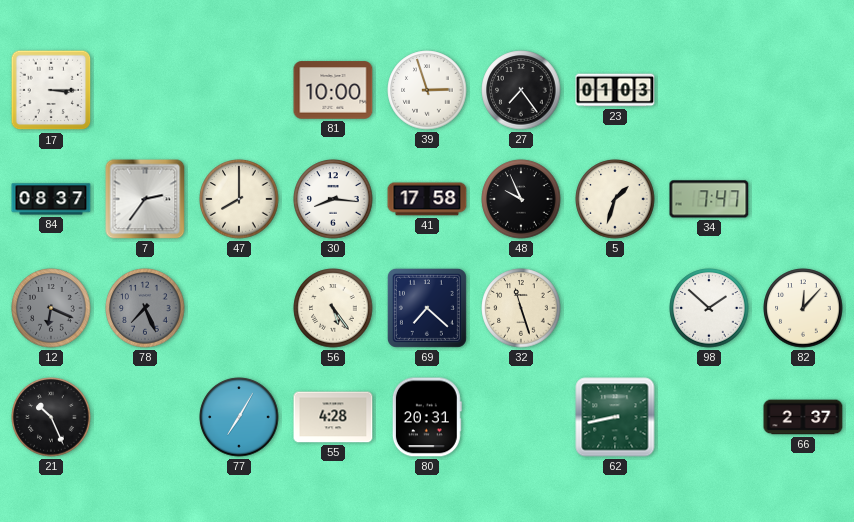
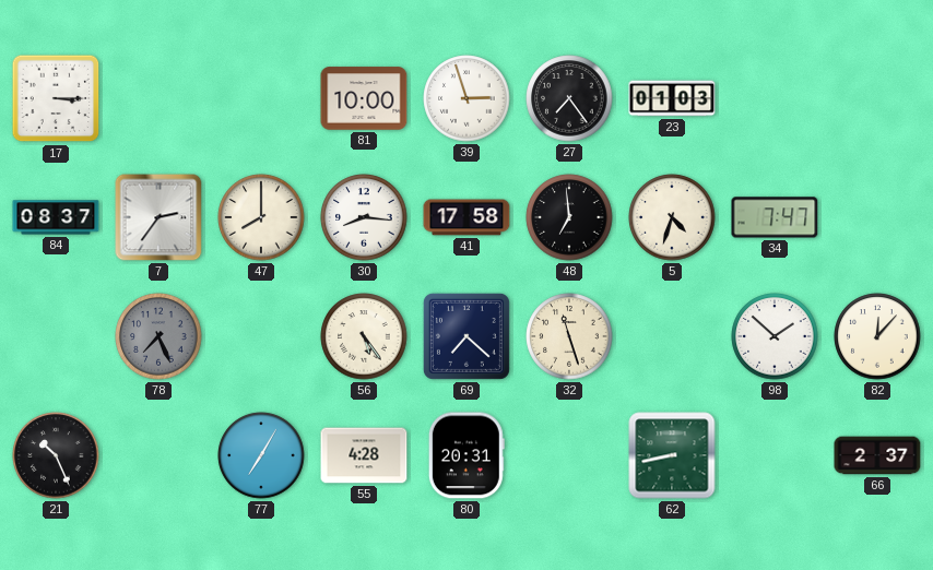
48: 9:56 -> 6:59 (569, 217)
5: 1:33 -> 4:33 (672, 217)
12: 6:19 -> none (51, 308)
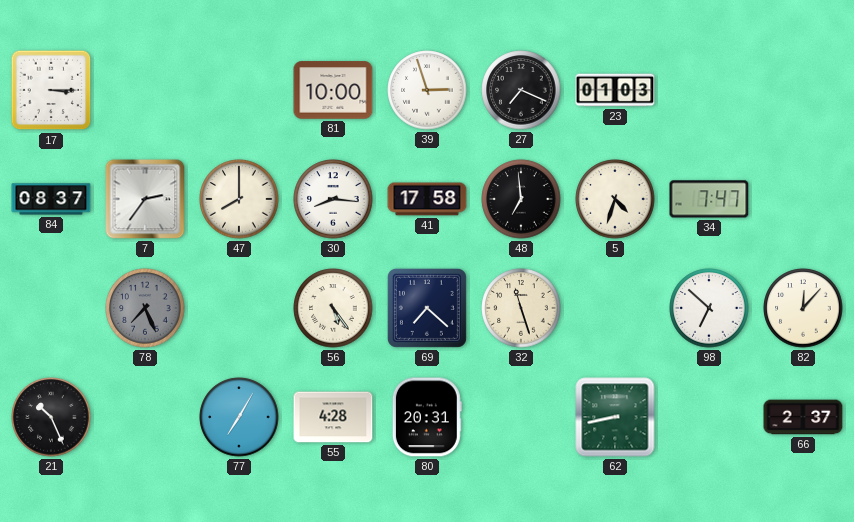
27: 7:24 -> 7:19 (521, 90)
98: 1:52 -> 6:52 (709, 308)
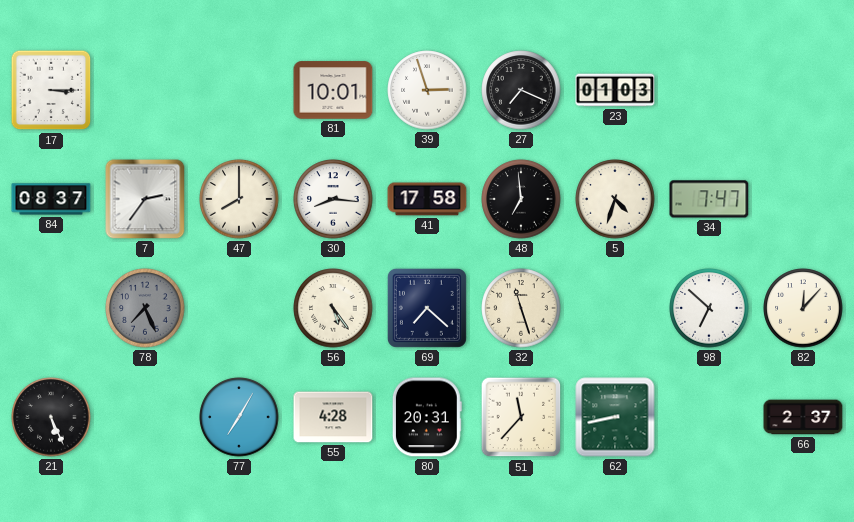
81: 10:00 -> 10:01 (333, 90)
21: 10:26 -> 5:26 (51, 417)
51: none -> 11:37 (521, 417)
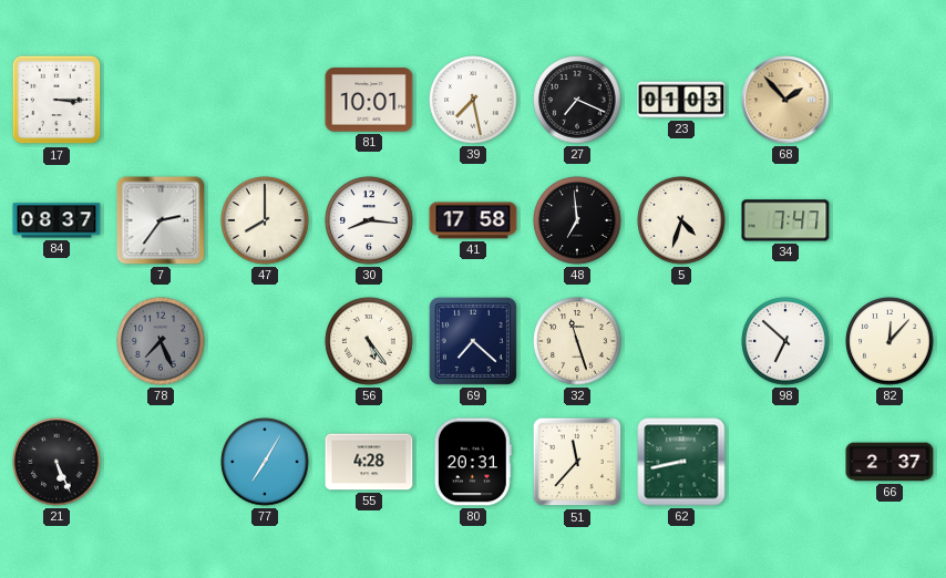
39: 2:57 -> 7:28 (473, 100)
68: none -> 1:53 (785, 100)
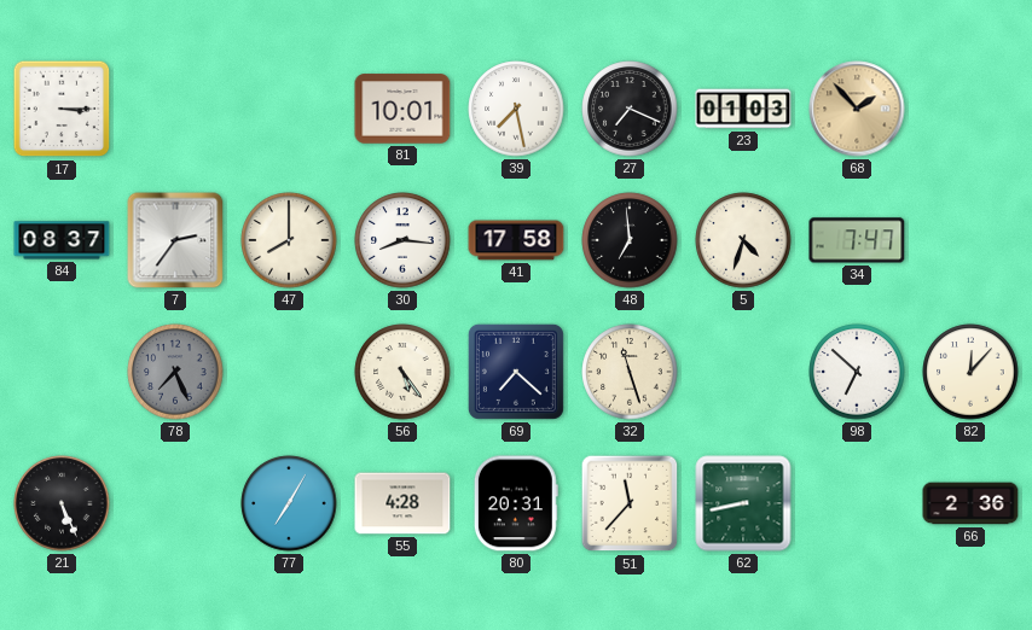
66: 2:37 -> 2:36 (970, 503)
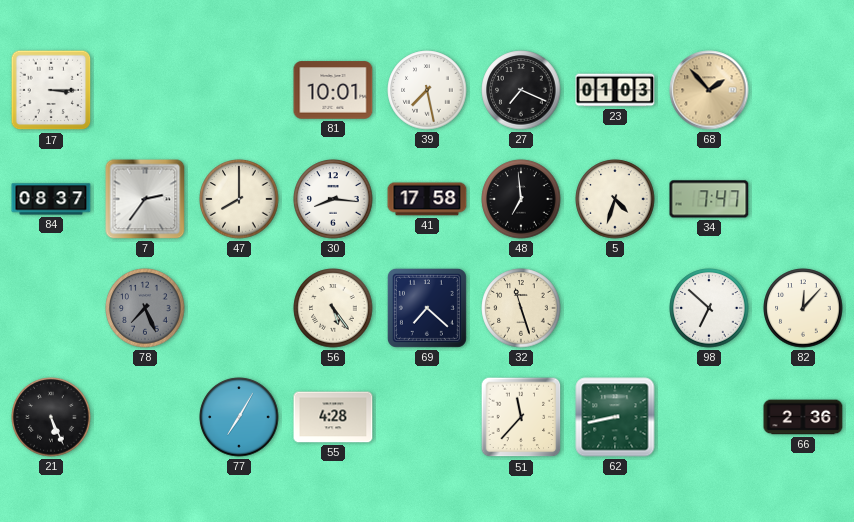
80: 20:31 -> none (516, 503)
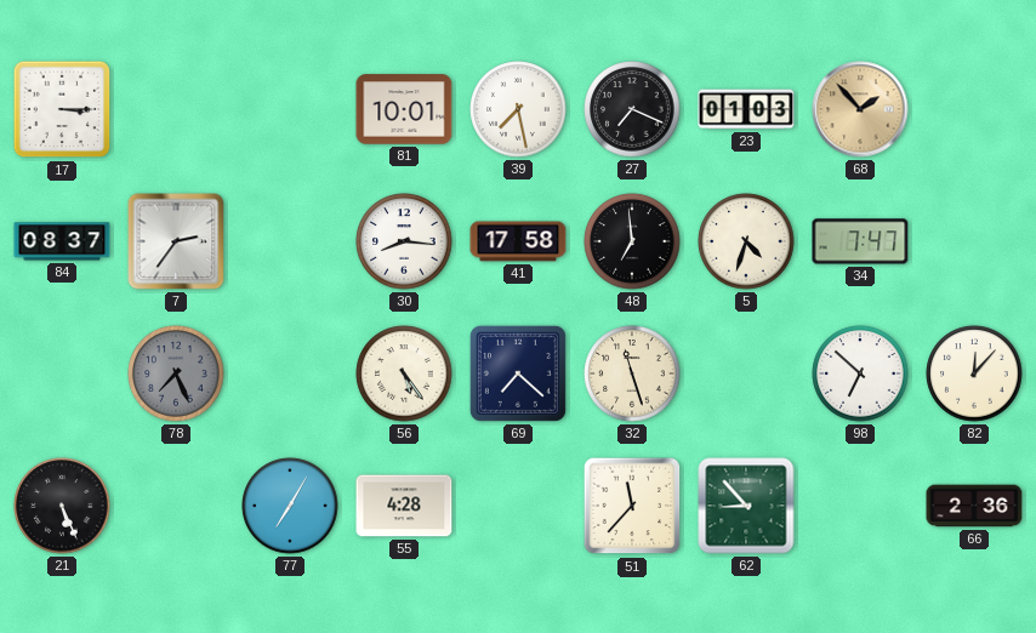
47: 8:00 -> none (239, 199)
62: 8:43 -> 8:53 (746, 506)
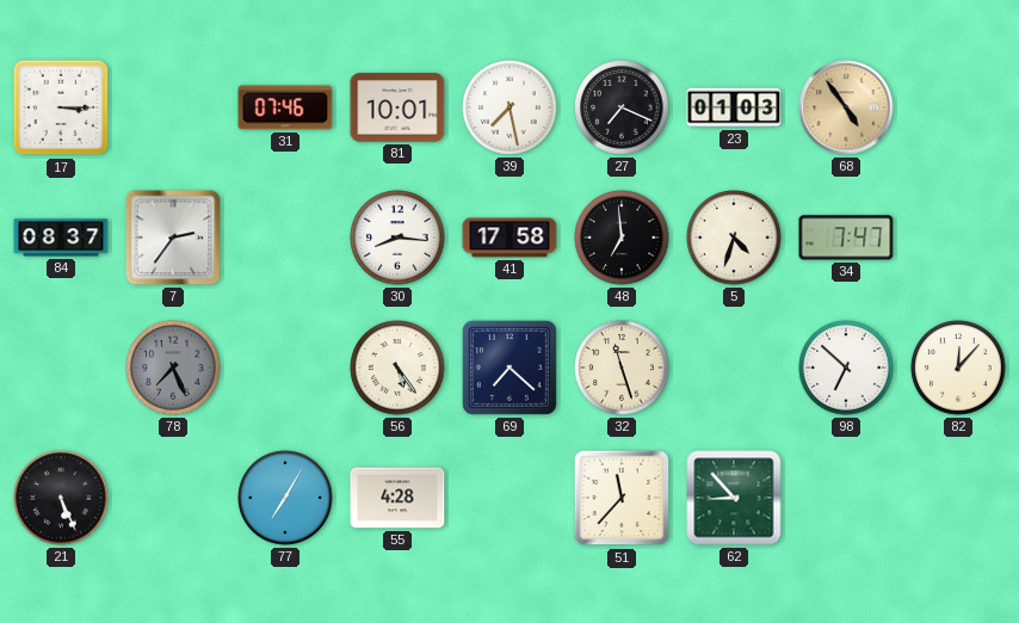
31: none -> 07:46 (285, 107)
68: 1:53 -> 4:54 (846, 107)
66: 2:36 -> none (974, 506)
